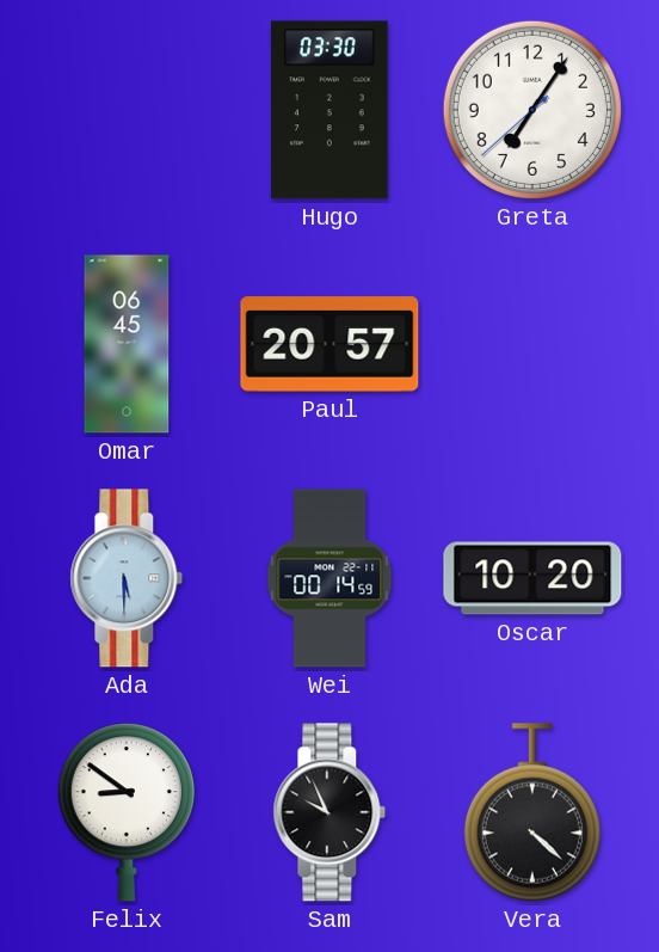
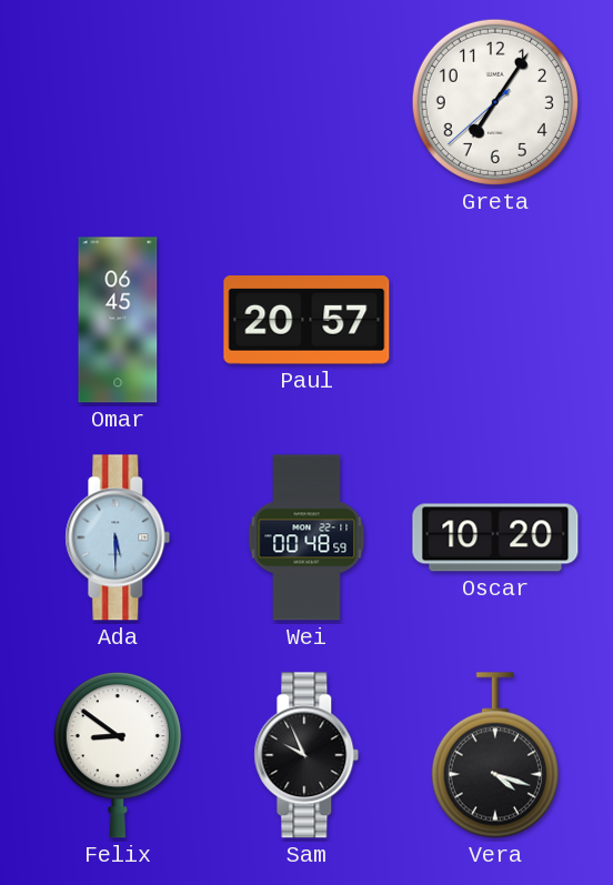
Hugo: 03:30 -> none (329, 110)
Wei: 00:14 -> 00:48 (306, 537)
Vera: 4:22 -> 4:18 (495, 755)
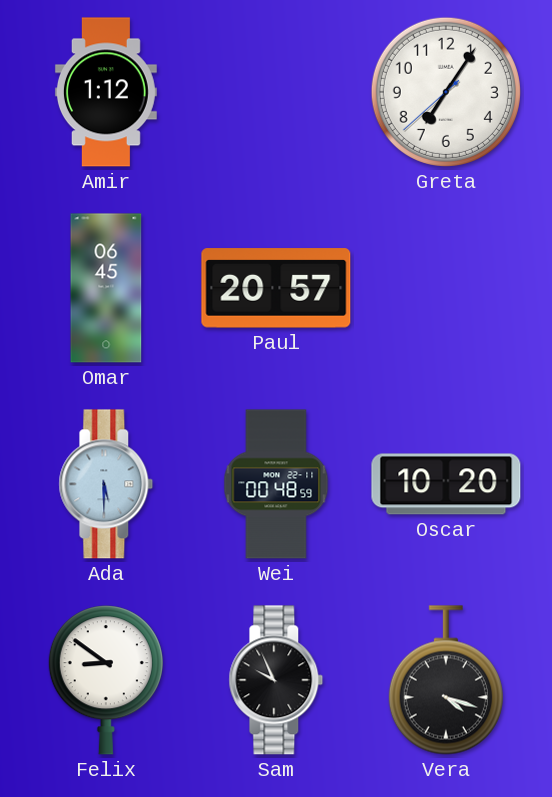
Amir: none -> 1:12 (106, 92)
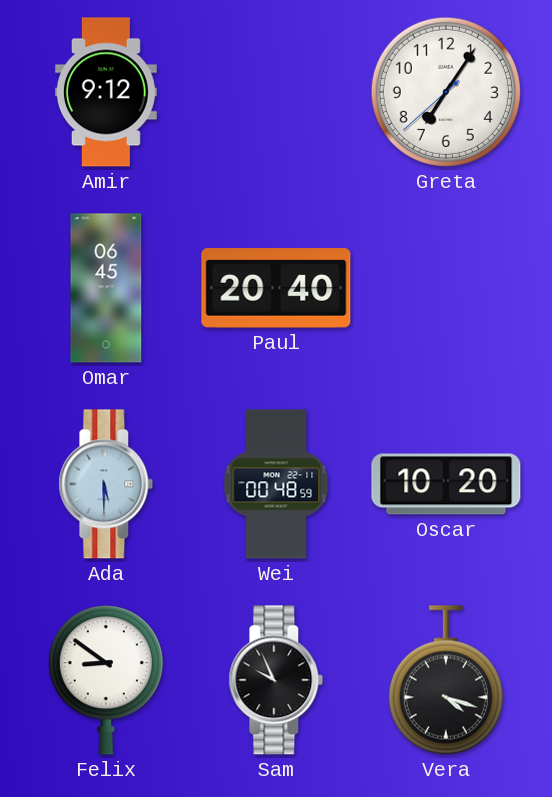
Amir: 1:12 -> 9:12 (106, 92)
Paul: 20:57 -> 20:40 (276, 288)
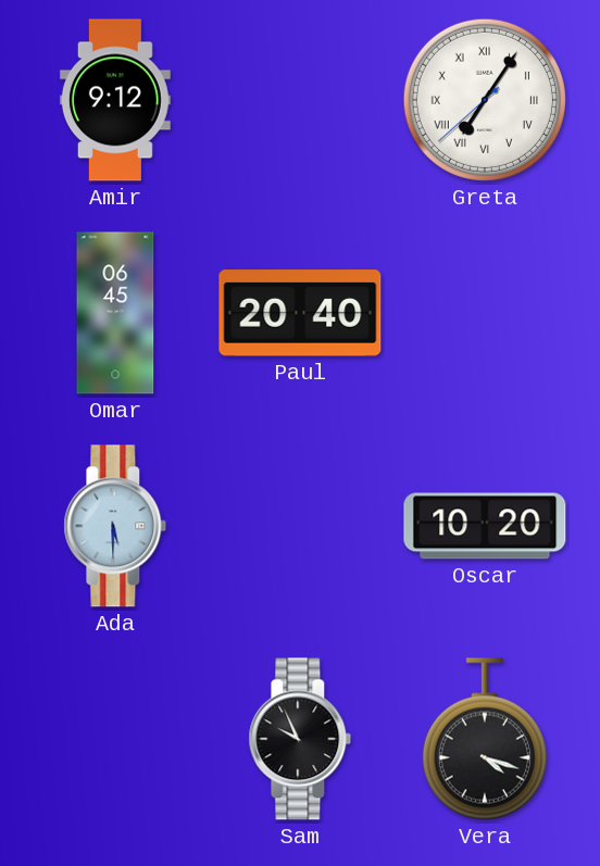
Greta numerals: Arabic -> Roman (485, 100)
Wei: 00:48 -> none (276, 484)
Felix: 8:51 -> none (106, 680)
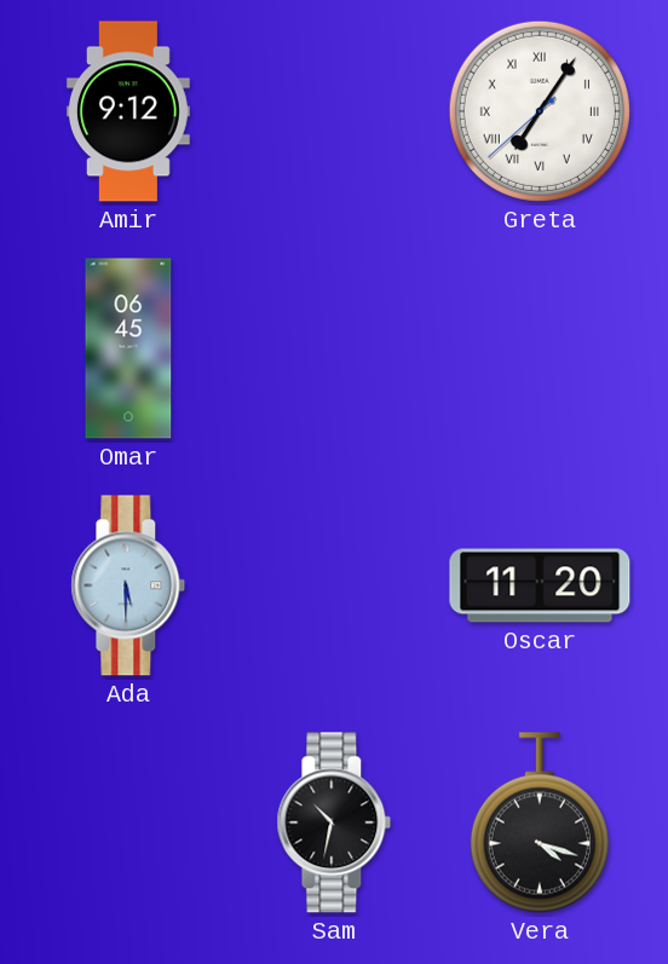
Paul: 20:40 -> none (300, 313)
Oscar: 10:20 -> 11:20 (540, 585)
Sam: 9:56 -> 10:32 (334, 822)
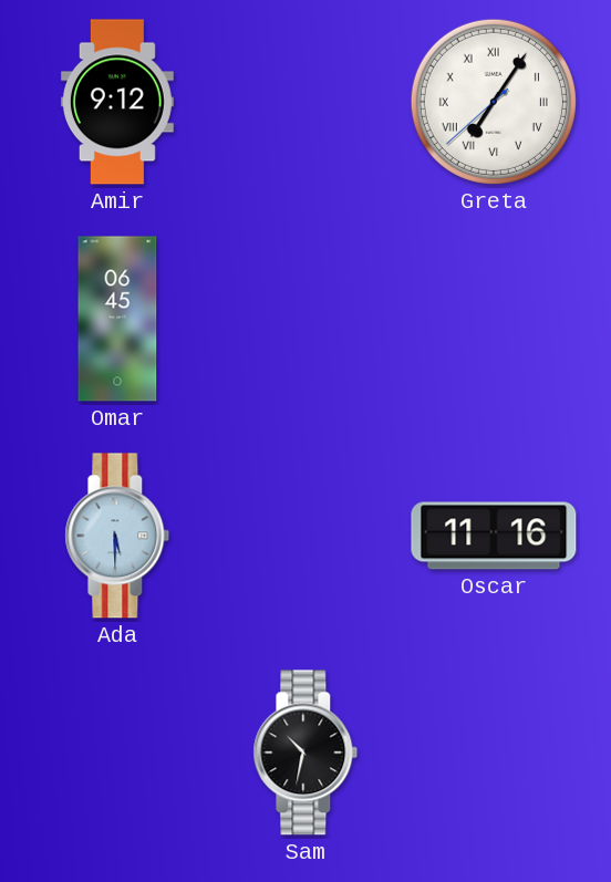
Oscar: 11:20 -> 11:16 (494, 536)
Vera: 4:18 -> none (540, 822)
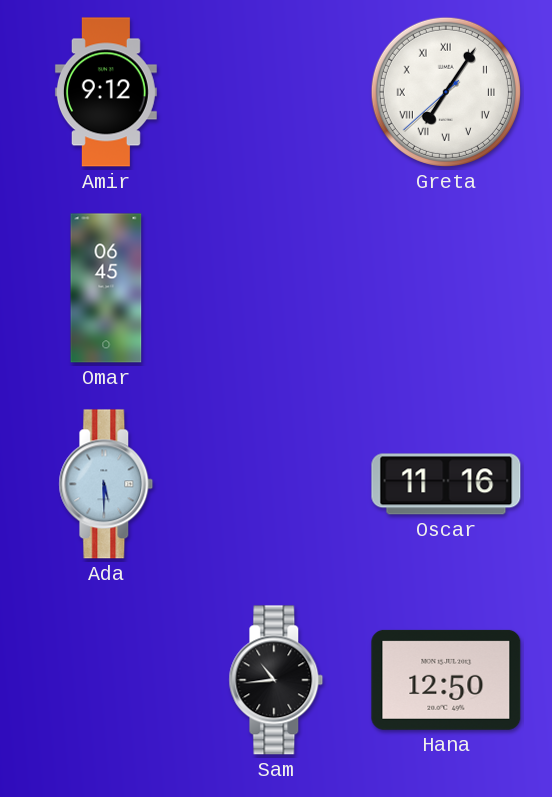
Sam: 10:32 -> 10:44 (276, 680)
Hana: none -> 12:50 (446, 680)
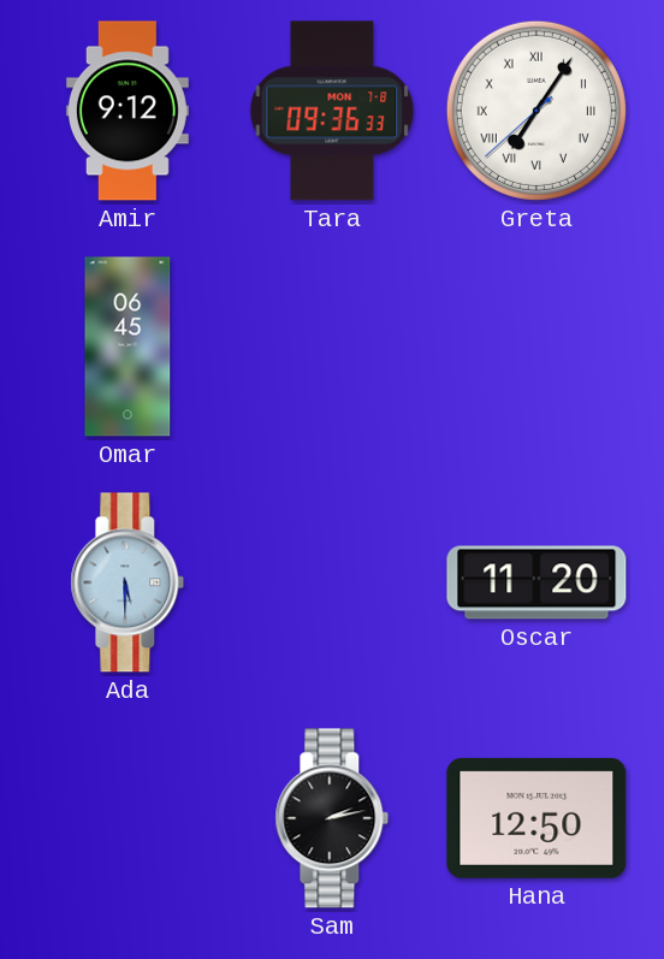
Tara: none -> 09:36 (332, 111)
Oscar: 11:16 -> 11:20 (536, 582)
Sam: 10:44 -> 2:13 (332, 818)
